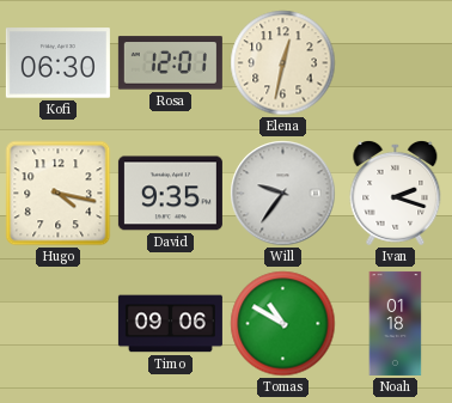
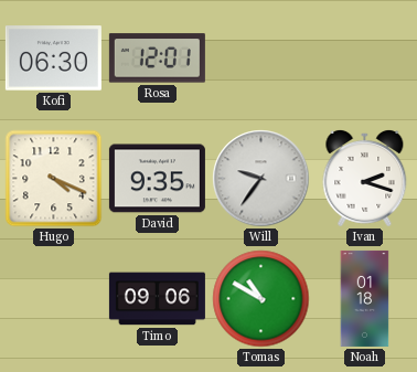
Elena: 12:32 -> none (283, 63)
Hugo: 4:17 -> 4:19 (54, 179)
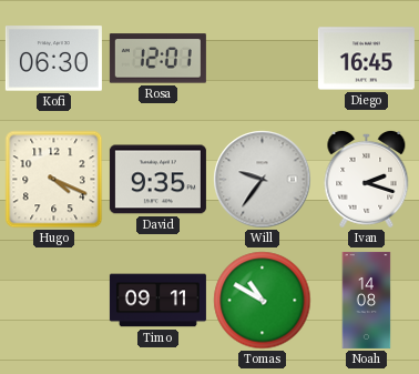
Diego: none -> 16:45 (366, 59)
Timo: 09:06 -> 09:11 (157, 301)
Noah: 01:18 -> 14:08 (367, 300)
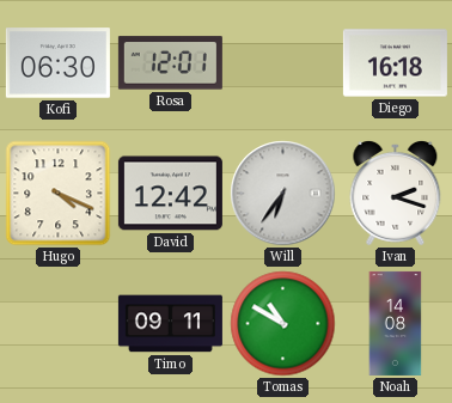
Diego: 16:45 -> 16:18 (395, 63)
David: 9:35 -> 12:42 (170, 194)
Will: 9:36 -> 6:36 (283, 194)
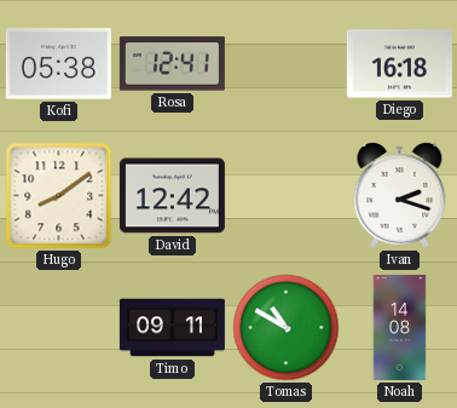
Kofi: 06:30 -> 05:38 (58, 64)
Rosa: 12:01 -> 12:41 (172, 64)
Hugo: 4:19 -> 8:09 (59, 196)
Will: 6:36 -> none (283, 194)
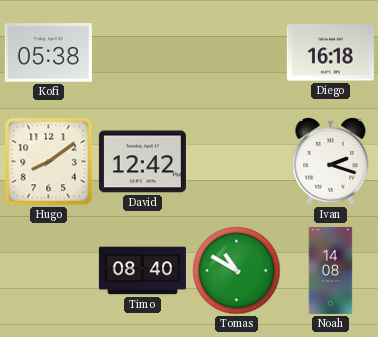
Rosa: 12:41 -> none (172, 64)
Timo: 09:11 -> 08:40 (142, 271)
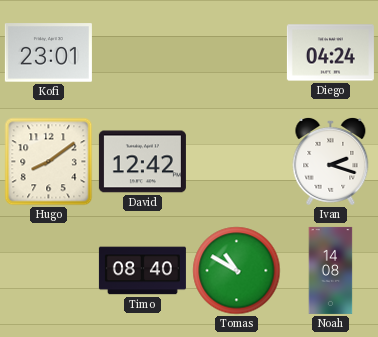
Kofi: 05:38 -> 23:01 (48, 53)
Diego: 16:18 -> 04:24 (330, 53)
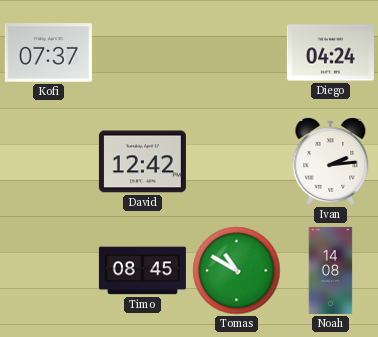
Kofi: 23:01 -> 07:37 (48, 53)
Hugo: 8:09 -> none (49, 162)
Ivan: 2:18 -> 2:14 (331, 161)
Timo: 08:40 -> 08:45 (142, 271)
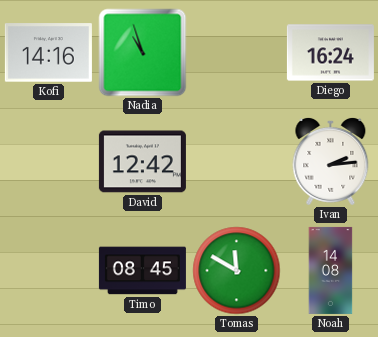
Kofi: 07:37 -> 14:16 (48, 53)
Nadia: none -> 10:57 (143, 53)
Diego: 04:24 -> 16:24 (330, 53)
Tomas: 10:50 -> 11:50 (237, 271)
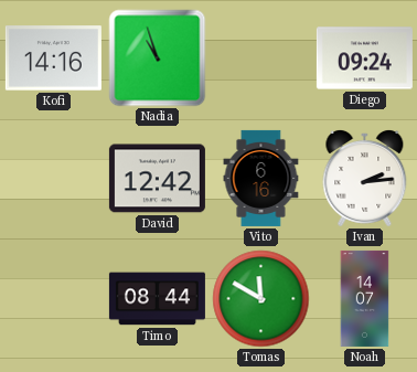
Diego: 16:24 -> 09:24 (364, 59)
Vito: none -> 6:16 (261, 178)
Timo: 08:45 -> 08:44 (157, 299)
Noah: 14:08 -> 14:07 (365, 298)
